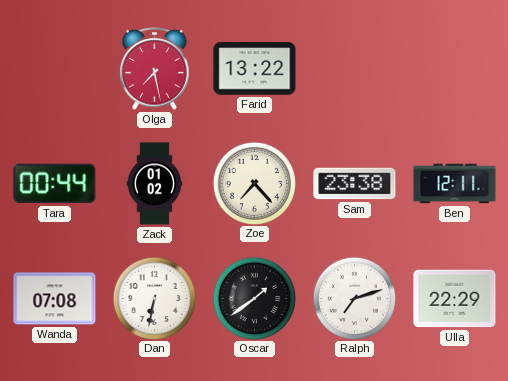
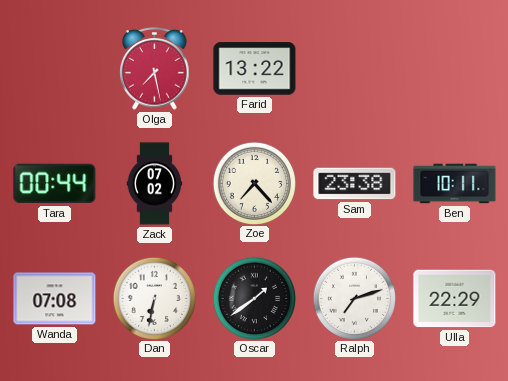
Zack: 01:02 -> 07:02 (155, 184)
Ben: 12:11 -> 10:11 (455, 184)
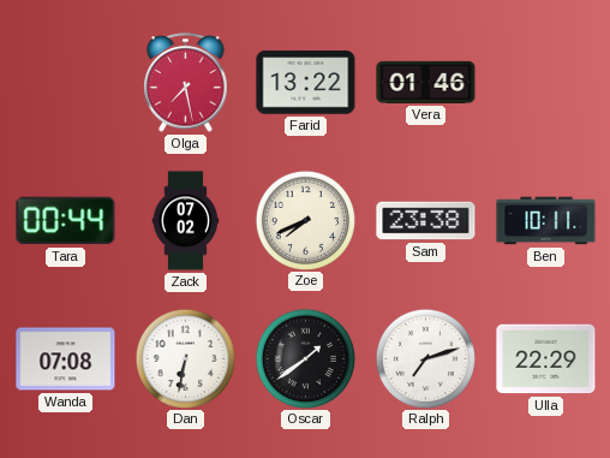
Vera: none -> 01:46 (426, 82)
Zoe: 7:23 -> 7:41 (305, 220)
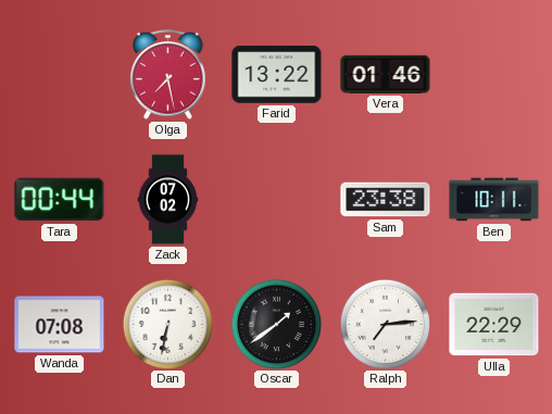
Zoe: 7:41 -> none (305, 220)
Ralph: 7:12 -> 7:14 (385, 324)
